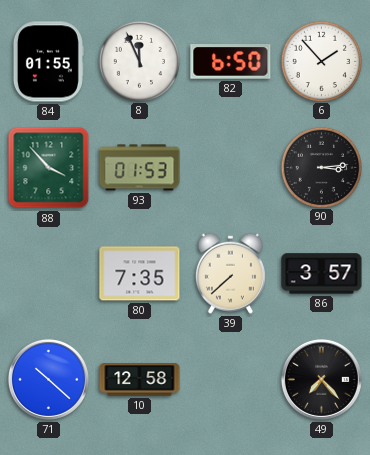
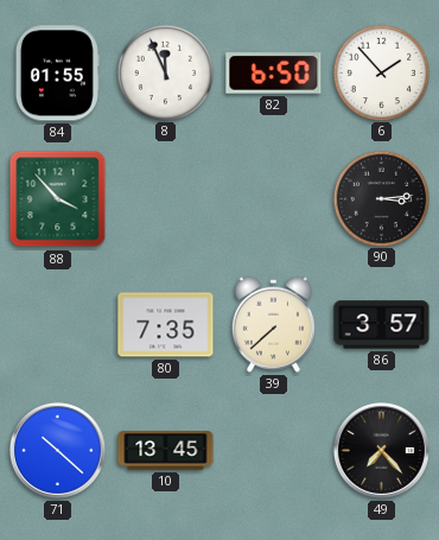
93: 01:53 -> none (140, 168)
10: 12:58 -> 13:45 (166, 451)
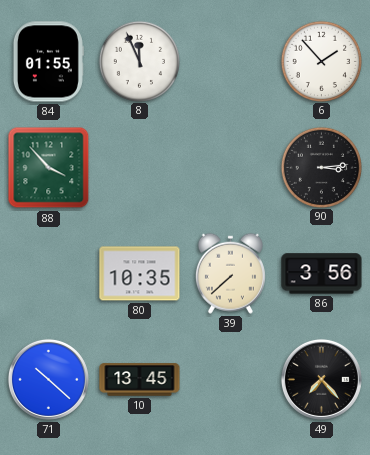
82: 6:50 -> none (274, 74)
80: 7:35 -> 10:35 (140, 274)
86: 3:57 -> 3:56 (322, 274)
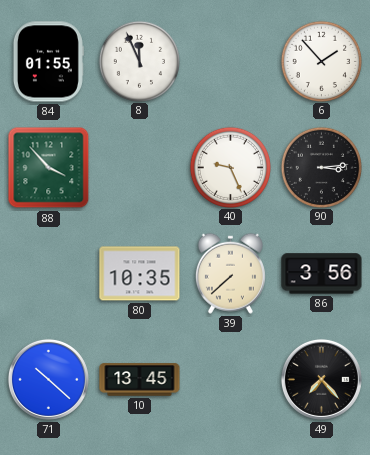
40: none -> 9:26 (230, 167)
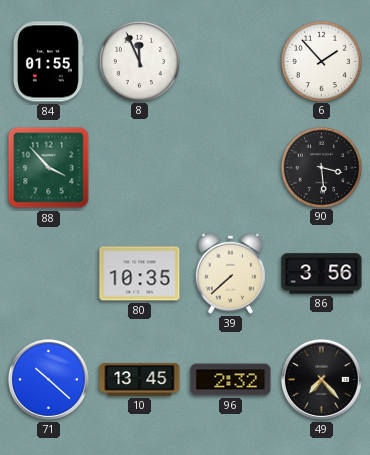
40: 9:26 -> none (230, 167)
90: 3:14 -> 3:29 (321, 167)
96: none -> 2:32 (231, 380)
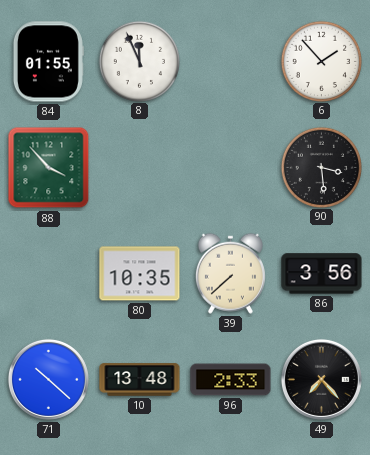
10: 13:45 -> 13:48 (140, 380)
96: 2:32 -> 2:33 (231, 380)
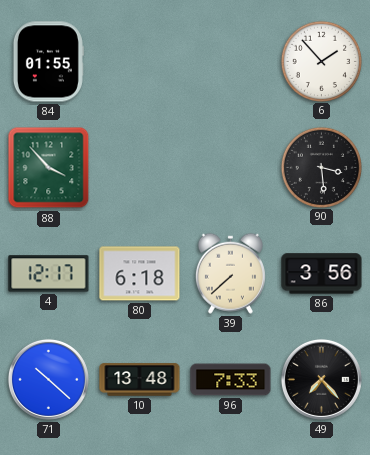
8: 11:56 -> none (139, 61)
4: none -> 12:17 (49, 274)
80: 10:35 -> 6:18 (140, 274)
96: 2:33 -> 7:33 (231, 380)
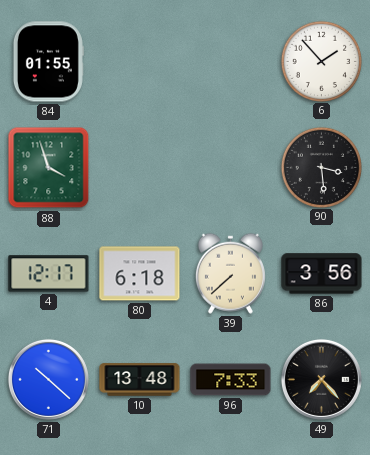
88: 3:53 -> 3:57 (49, 168)
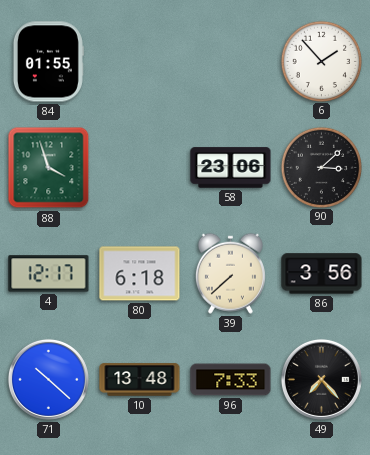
58: none -> 23:06 (231, 168)
90: 3:29 -> 3:08 (321, 167)
